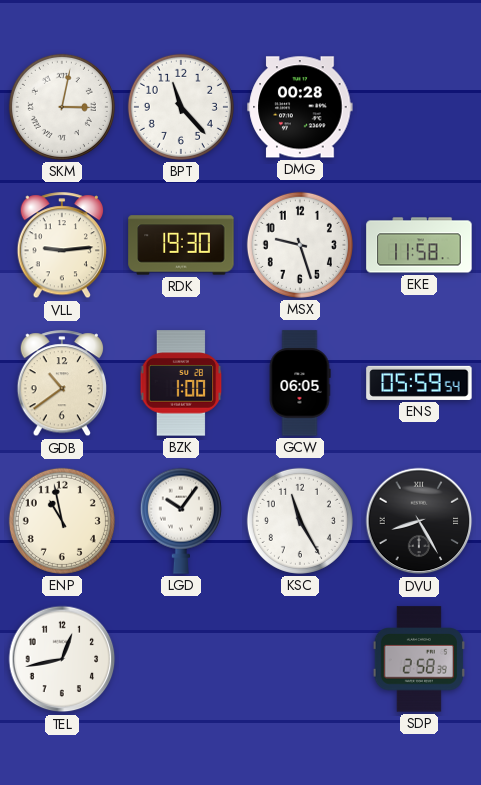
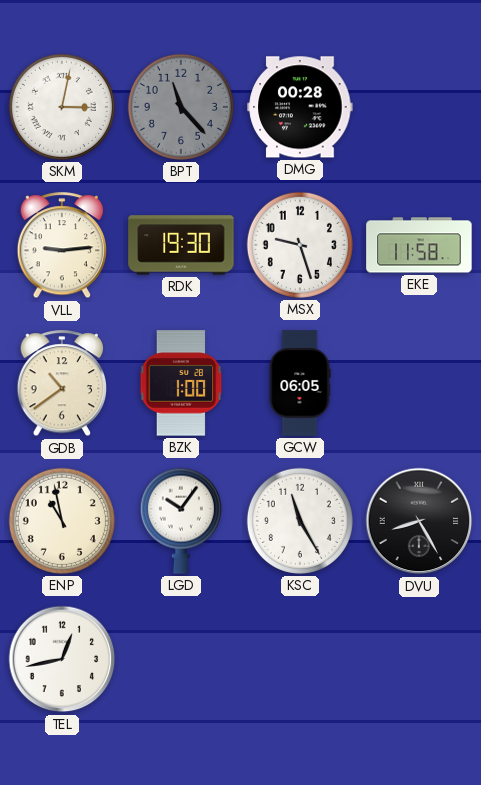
BPT dial: white -> grey (181, 107)
ENS: 05:59 -> none (419, 383)
SDP: 2:58 -> none (418, 659)
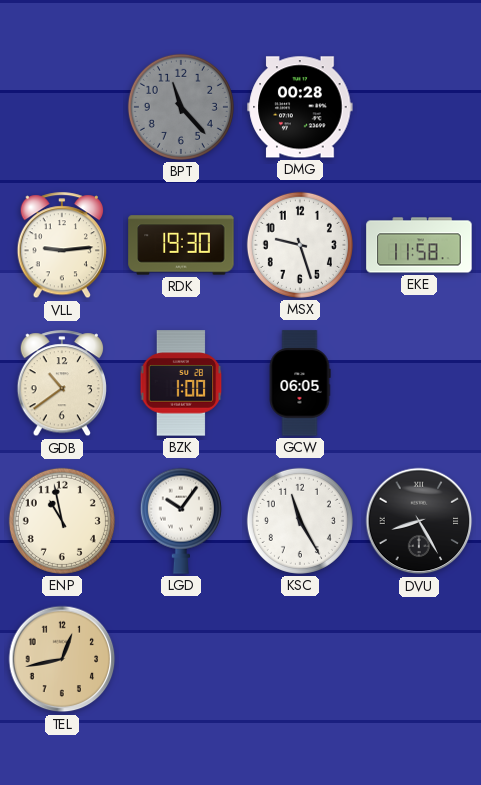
SKM: 3:02 -> none (62, 107)
TEL dial: white -> champagne (62, 659)
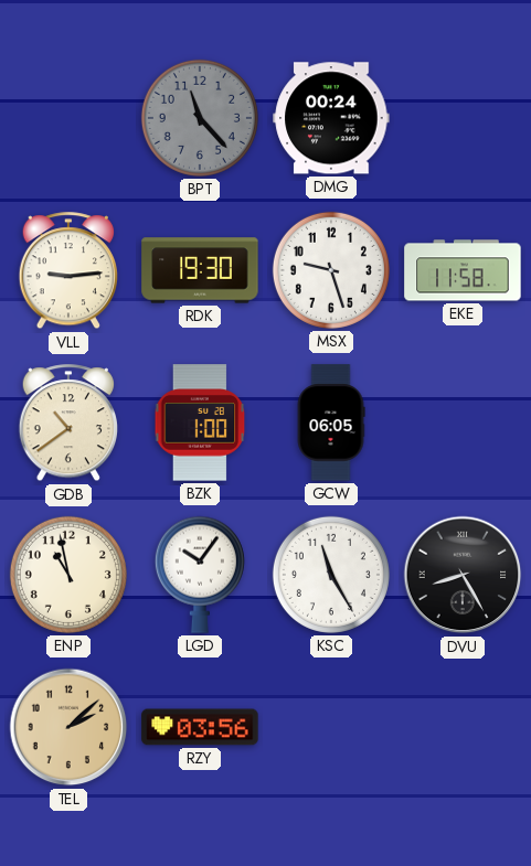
DMG: 00:28 -> 00:24 (331, 118)
TEL: 12:43 -> 2:08 (68, 727)
RZY: none -> 03:56 (200, 727)
